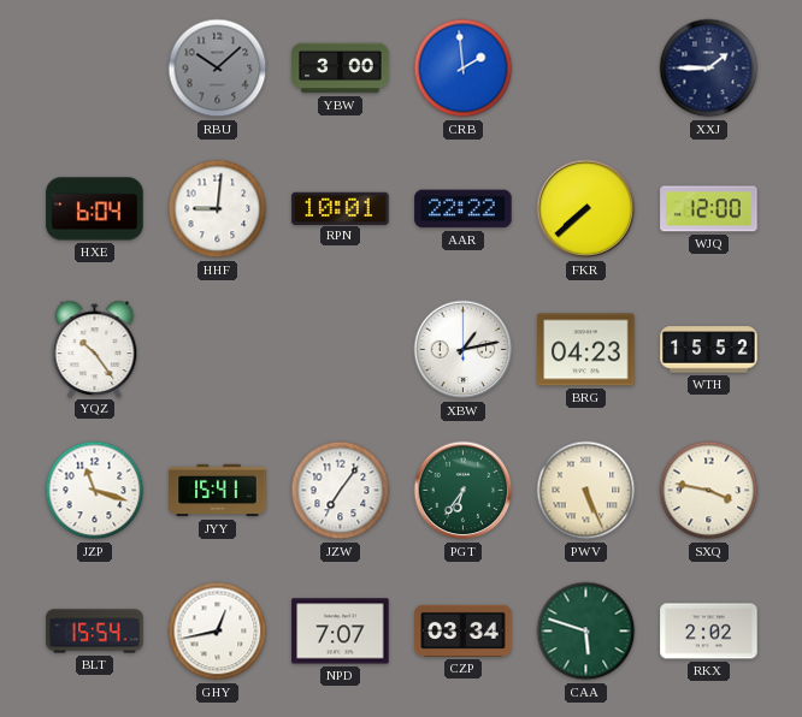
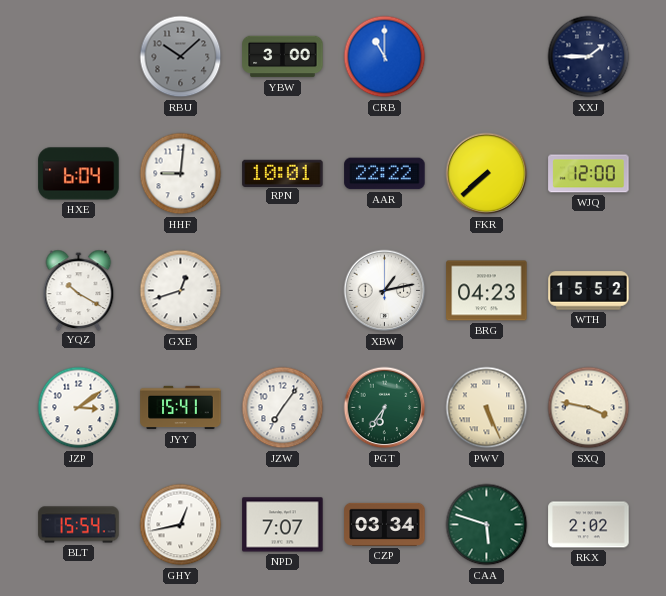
CRB: 1:59 -> 11:00 (385, 57)
YQZ: 10:24 -> 10:20 (79, 290)
GXE: none -> 12:42 (181, 291)
JZP: 11:18 -> 3:09 (79, 408)
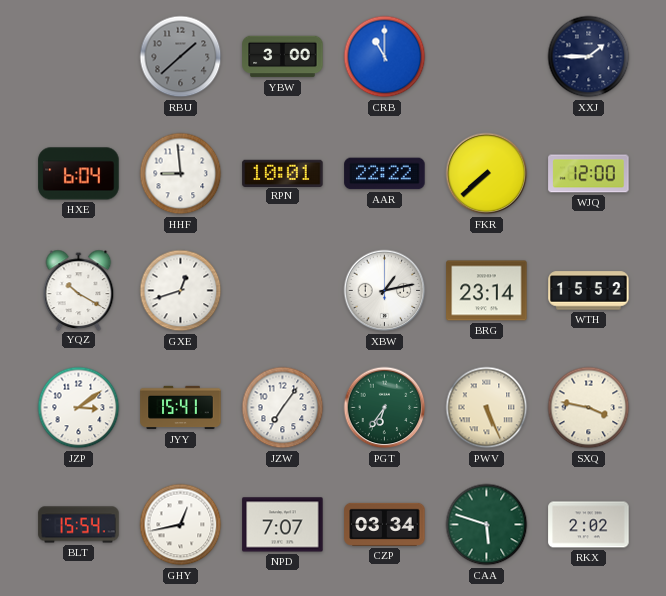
RBU: 10:08 -> 1:38 (181, 57)
HHF: 9:01 -> 8:59 (181, 174)
BRG: 04:23 -> 23:14 (487, 291)
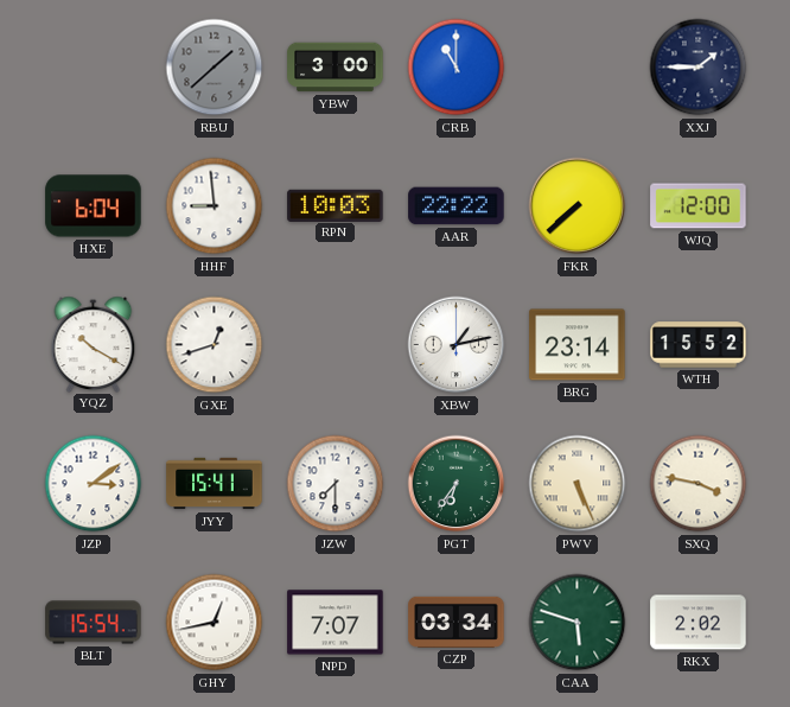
RPN: 10:01 -> 10:03 (336, 205)
JZW: 7:06 -> 7:30 (336, 484)
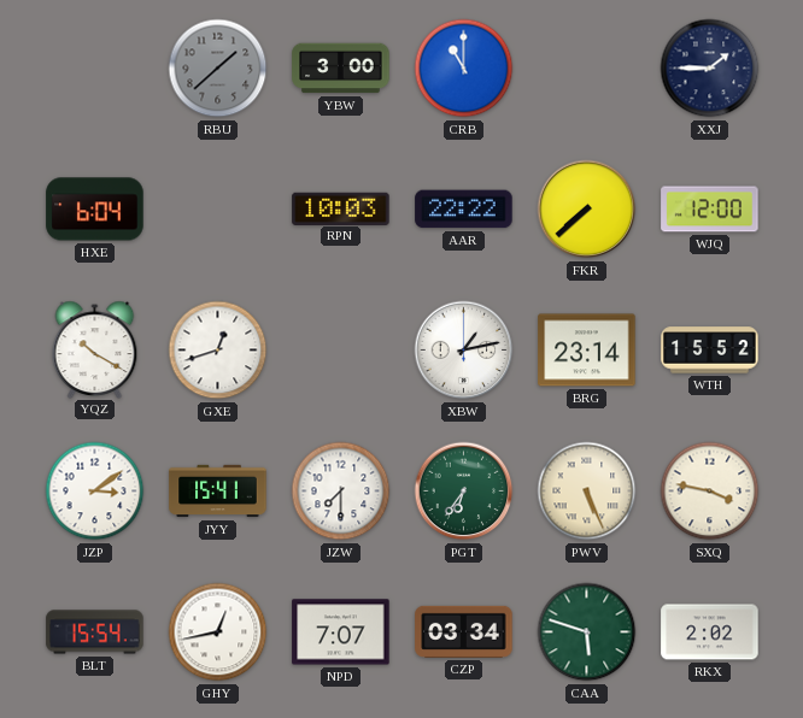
HHF: 8:59 -> none (215, 206)
